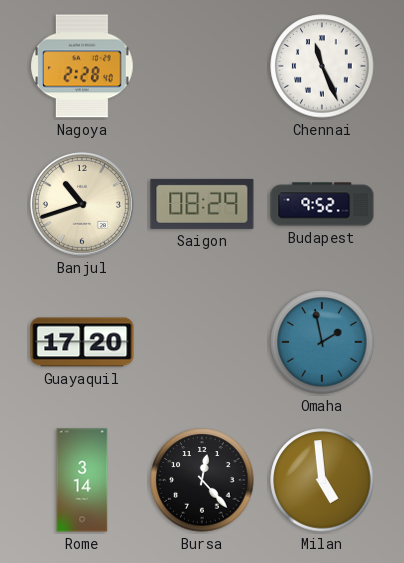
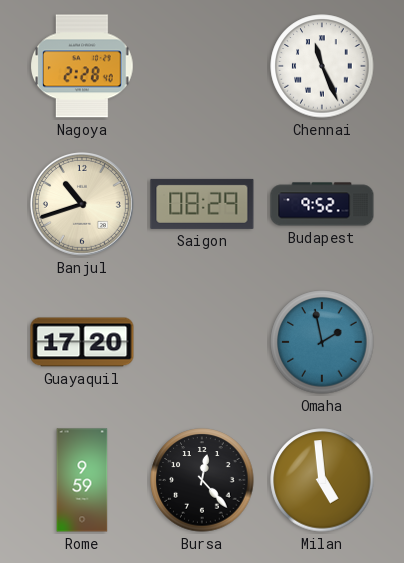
Rome: 3:14 -> 9:59 (82, 480)
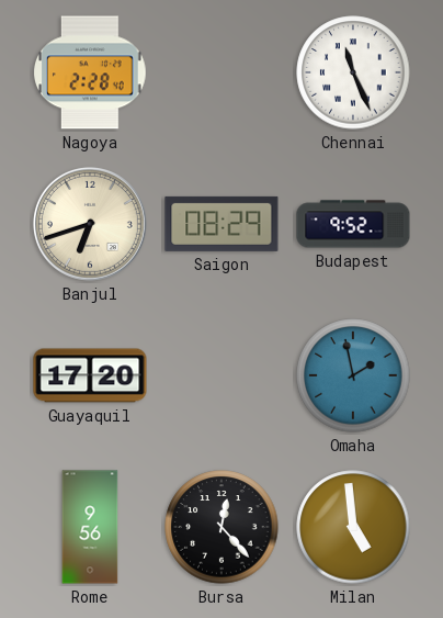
Banjul: 10:42 -> 6:42 (90, 224)
Rome: 9:59 -> 9:56 (90, 527)
